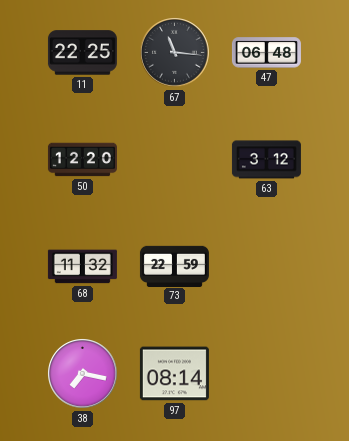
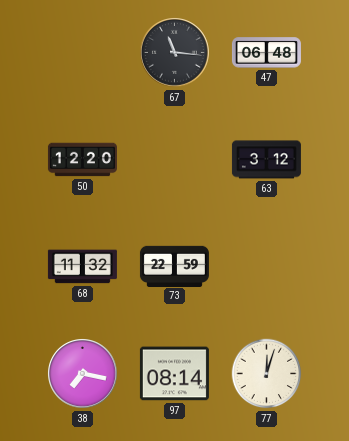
11: 22:25 -> none (82, 53)
77: none -> 12:03 (267, 374)
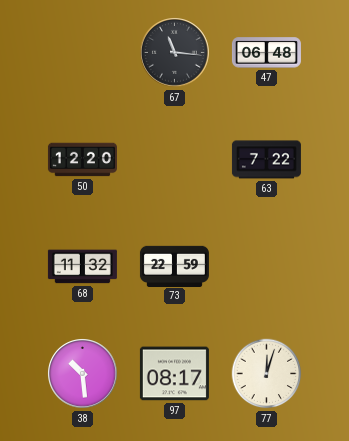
63: 3:12 -> 7:22 (266, 160)
38: 7:17 -> 10:29 (83, 374)
97: 08:14 -> 08:17 (174, 374)
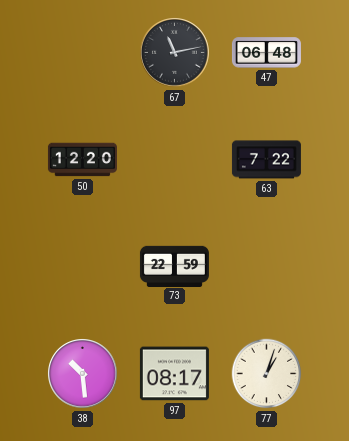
67: 11:16 -> 11:13 (175, 53)
68: 11:32 -> none (82, 267)
77: 12:03 -> 1:03 (267, 374)
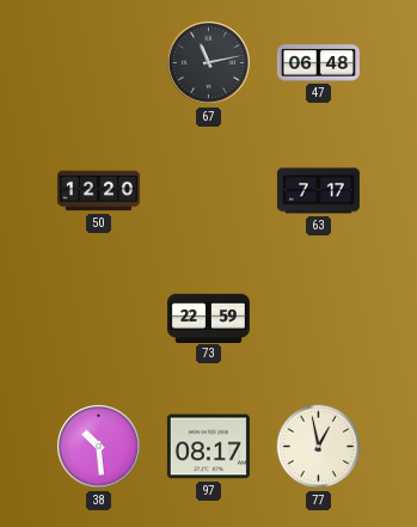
63: 7:22 -> 7:17 (318, 191)
77: 1:03 -> 12:58 (319, 447)
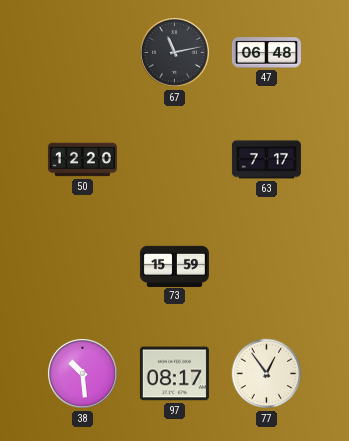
73: 22:59 -> 15:59 (174, 266)
77: 12:58 -> 12:54 (267, 374)
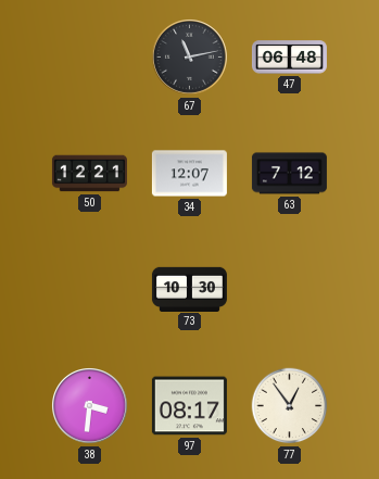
50: 12:20 -> 12:21 (89, 174)
34: none -> 12:07 (189, 174)
63: 7:17 -> 7:12 (289, 174)
73: 15:59 -> 10:30 (189, 289)
38: 10:29 -> 3:31 (90, 406)
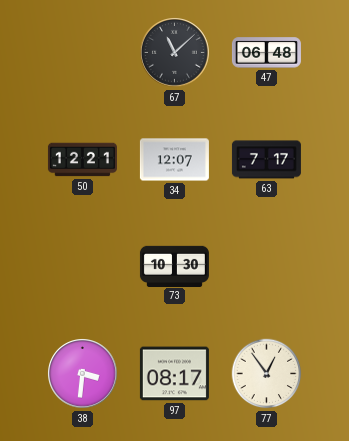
67: 11:13 -> 11:08 (175, 53)
63: 7:12 -> 7:17 (266, 160)
